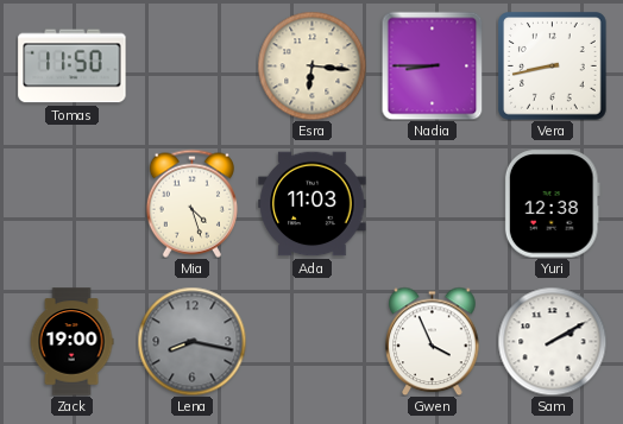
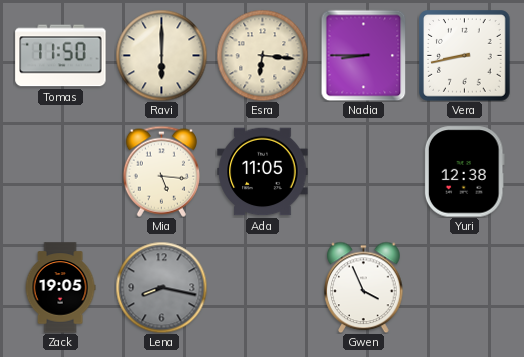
Ravi: none -> 6:00 (161, 55)
Mia: 4:27 -> 5:16 (161, 171)
Ada: 11:03 -> 11:05 (263, 172)
Zack: 19:00 -> 19:05 (60, 288)
Sam: 2:10 -> none (552, 341)
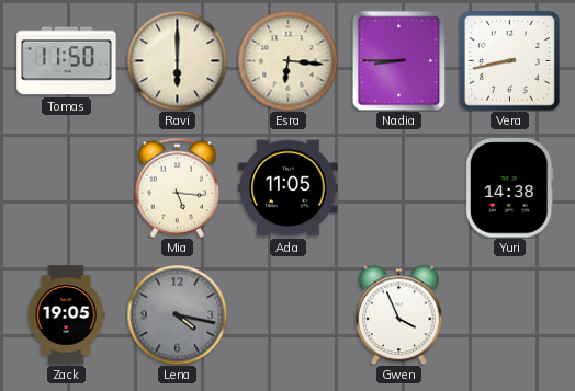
Yuri: 12:38 -> 14:38 (509, 188)
Lena: 8:17 -> 4:17 (177, 314)
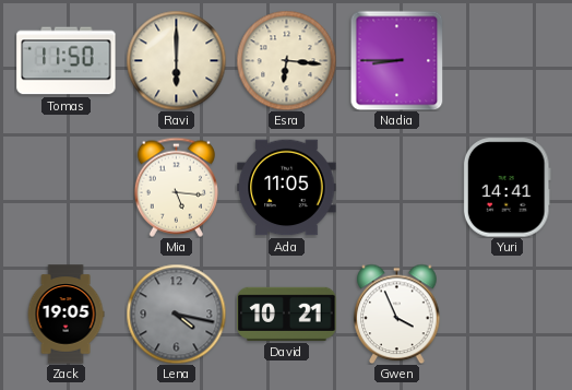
Vera: 8:43 -> none (510, 61)
Yuri: 14:38 -> 14:41 (507, 188)
David: none -> 10:21 (287, 314)
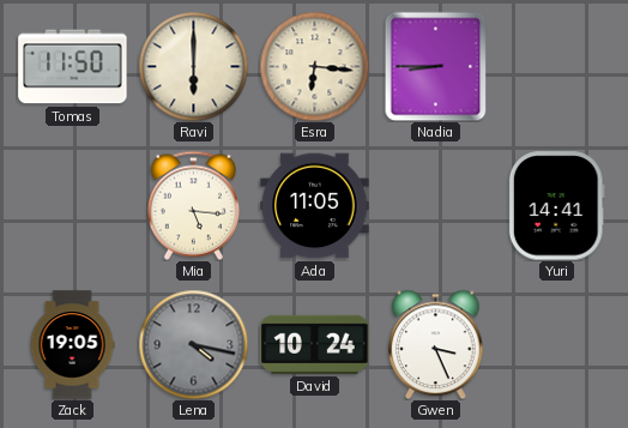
David: 10:21 -> 10:24 (315, 344)
Gwen: 3:56 -> 3:26 (436, 344)
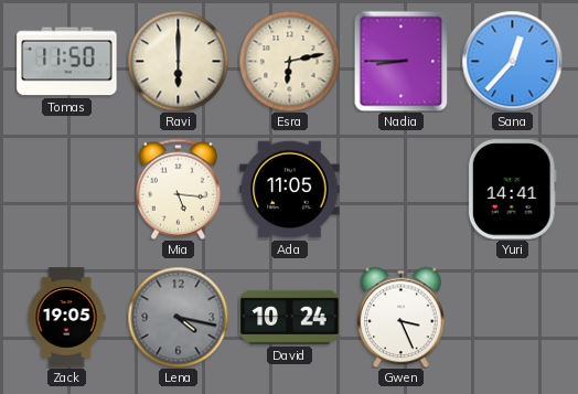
Esra: 6:16 -> 6:13 (289, 61)
Sana: none -> 12:37 (512, 61)
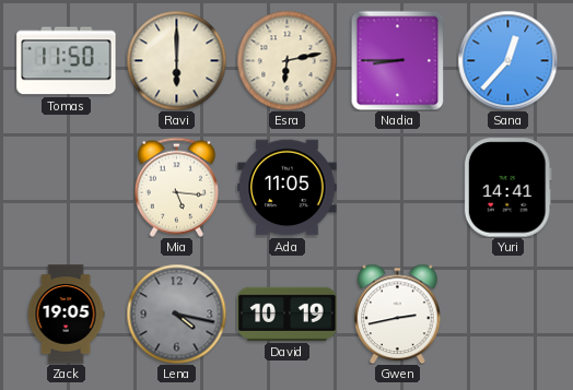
David: 10:24 -> 10:19 (288, 314)
Gwen: 3:26 -> 2:43 (398, 314)
